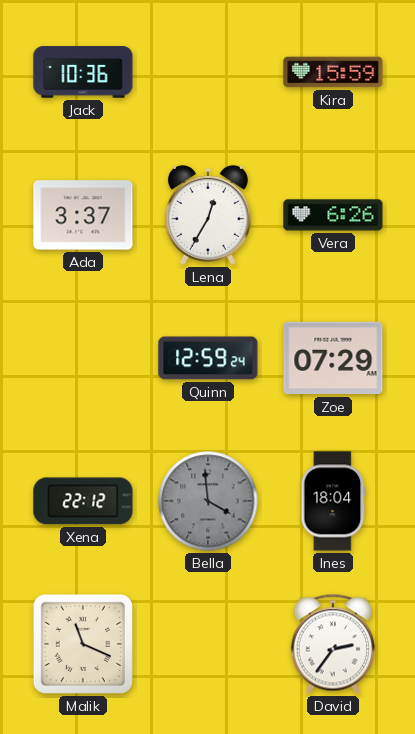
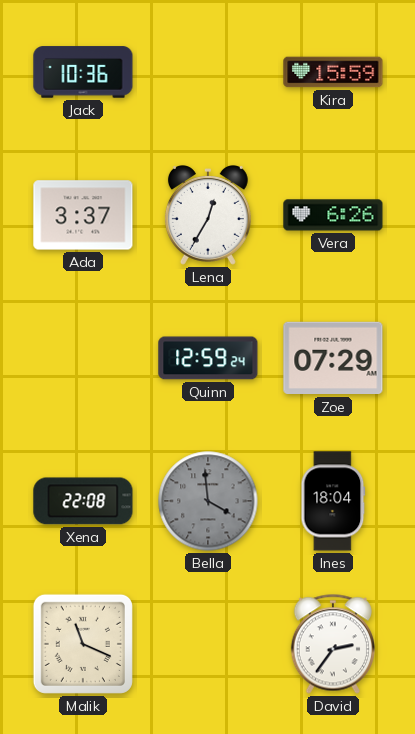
Xena: 22:12 -> 22:08 (83, 501)
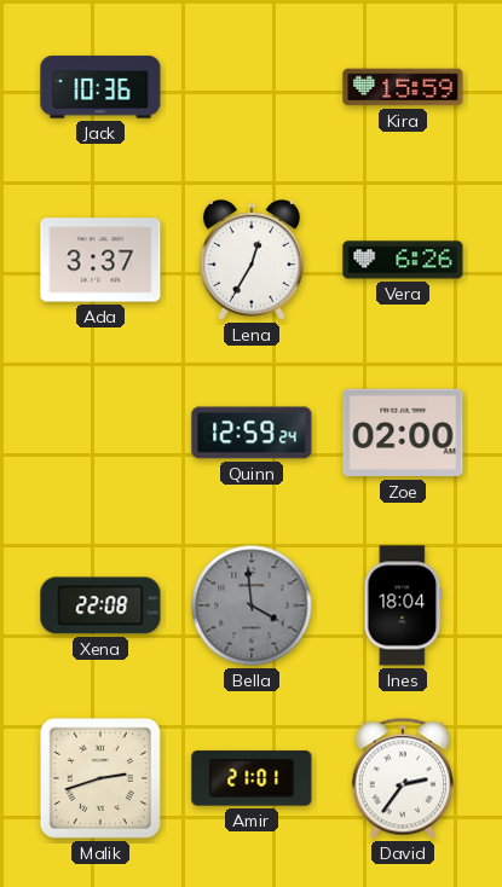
Zoe: 07:29 -> 02:00 (403, 433)
Malik: 11:19 -> 2:42 (100, 778)
Amir: none -> 21:01 (252, 778)
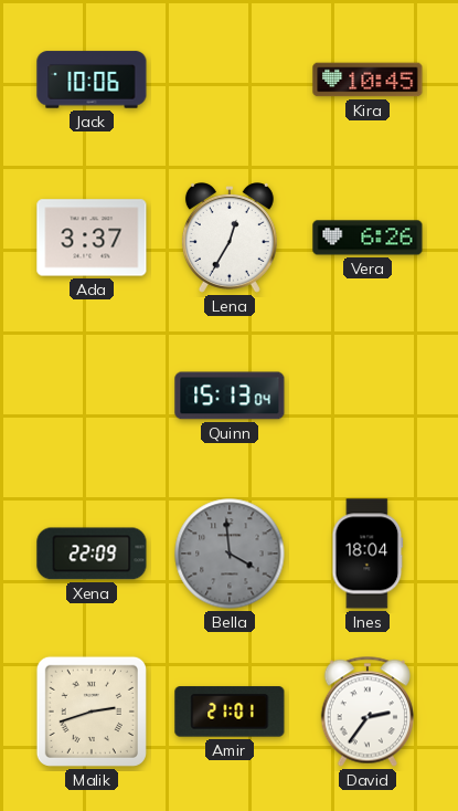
Jack: 10:36 -> 10:06 (92, 80)
Kira: 15:59 -> 10:45 (368, 80)
Quinn: 12:59 -> 15:13 (230, 396)
Zoe: 02:00 -> none (403, 433)
Xena: 22:08 -> 22:09 (92, 554)
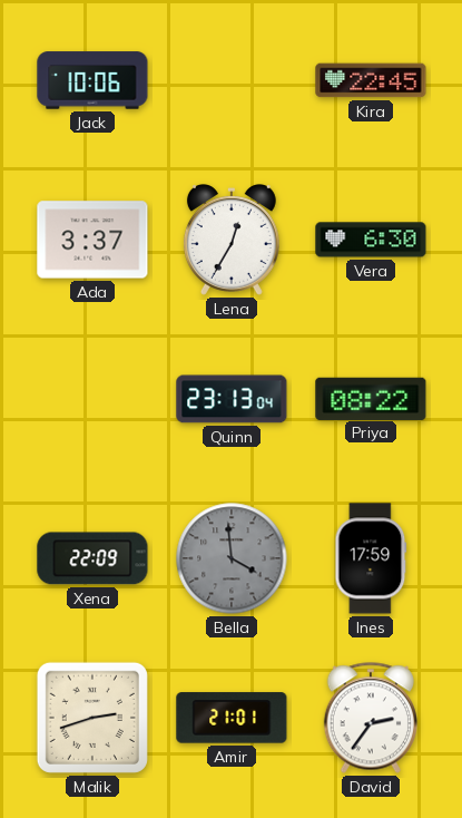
Kira: 10:45 -> 22:45 (371, 80)
Vera: 6:26 -> 6:30 (371, 240)
Quinn: 15:13 -> 23:13 (232, 399)
Priya: none -> 08:22 (371, 398)
Ines: 18:04 -> 17:59 (371, 558)
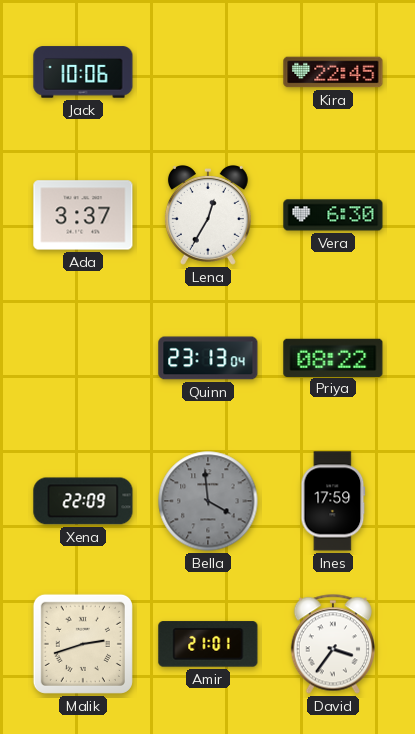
David: 2:36 -> 3:36 (333, 644)
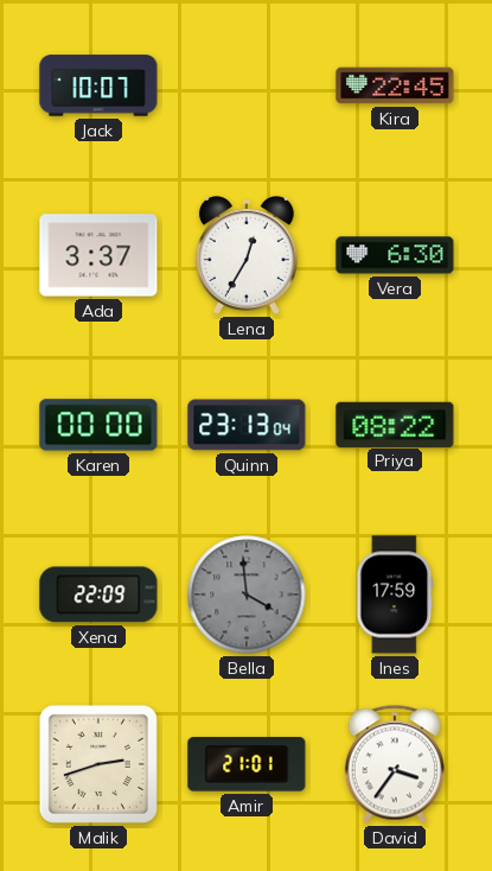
Jack: 10:06 -> 10:07 (98, 85)
Karen: none -> 00:00 (98, 425)
